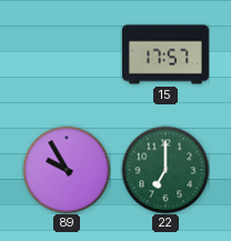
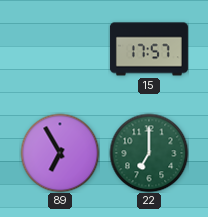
89: 9:55 -> 6:55 (60, 153)
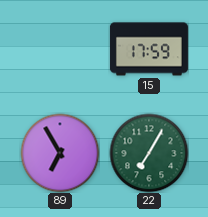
15: 17:57 -> 17:59 (149, 49)
22: 7:00 -> 7:05 (149, 153)
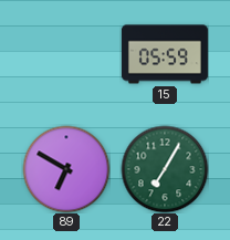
15: 17:59 -> 05:59 (165, 54)
89: 6:55 -> 6:50 (66, 169)
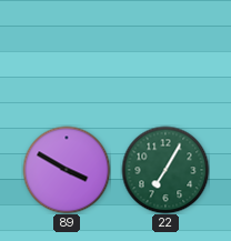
15: 05:59 -> none (165, 54)
89: 6:50 -> 3:50 (67, 170)
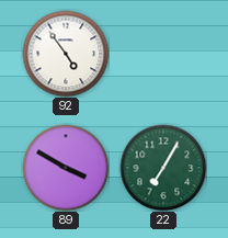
92: none -> 4:54 (66, 54)
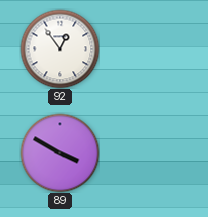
92: 4:54 -> 12:54 (60, 49)
22: 7:05 -> none (163, 168)
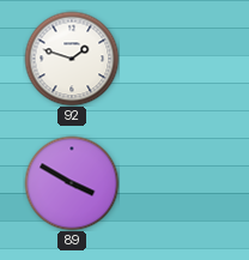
92: 12:54 -> 1:48 (72, 59)
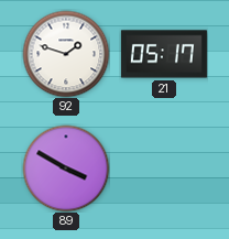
21: none -> 05:17 (164, 54)
